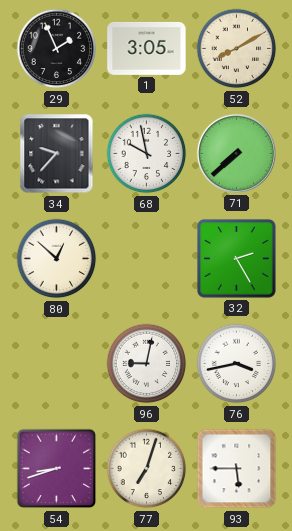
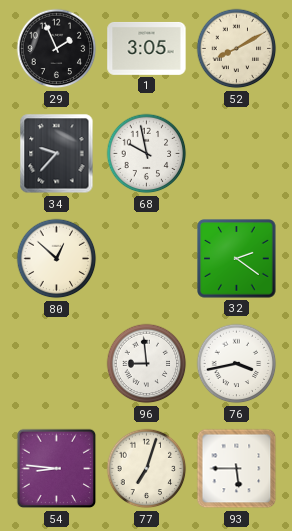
71: 7:38 -> none (236, 153)
32: 2:25 -> 2:21 (237, 259)
96: 9:02 -> 8:59 (147, 364)
54: 8:42 -> 8:46 (57, 469)
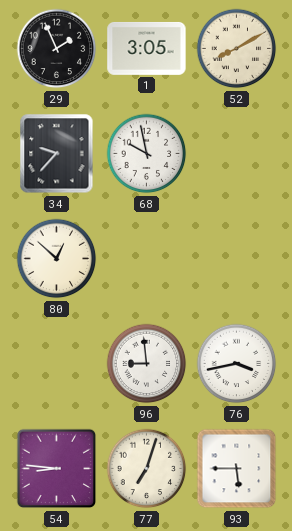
32: 2:21 -> none (237, 259)
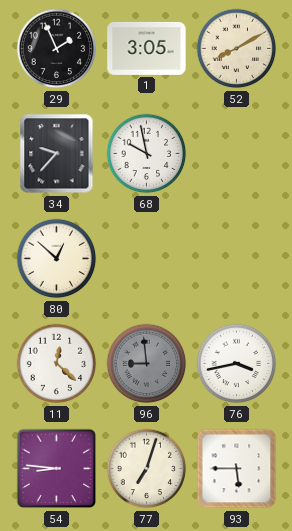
11: none -> 12:22 (57, 364)
96 dial: white -> grey (147, 364)
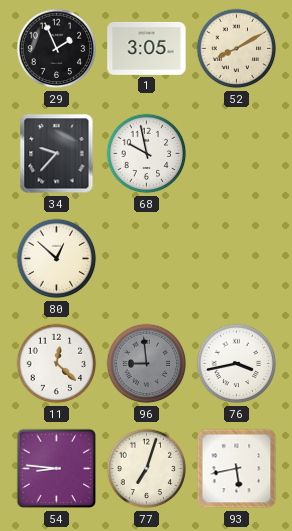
93: 5:45 -> 5:43 (237, 469)
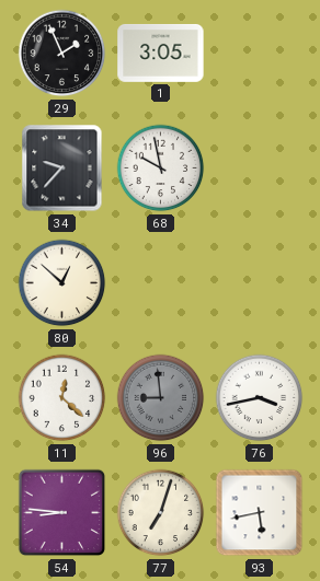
52: 8:10 -> none (237, 49)
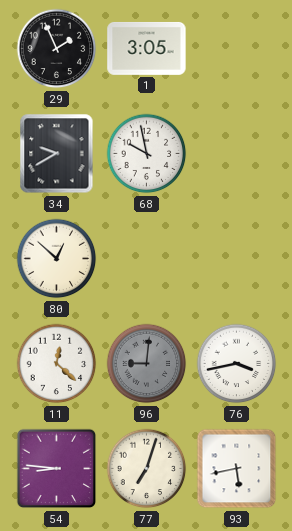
34: 9:37 -> 9:40 (57, 154)
96: 8:59 -> 9:01 (147, 364)
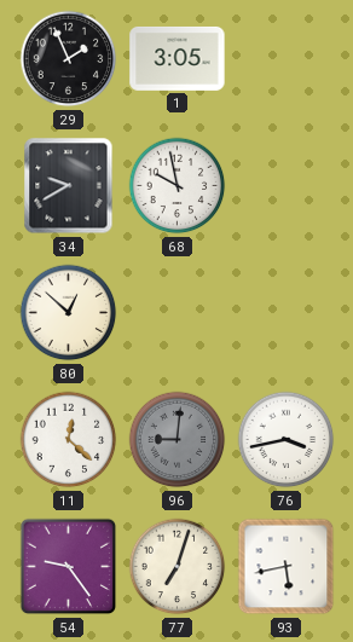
54: 8:46 -> 9:24 (69, 567)
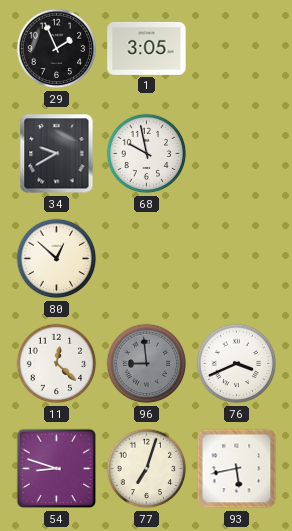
96: 9:01 -> 8:59 (147, 364)
76: 3:43 -> 3:41 (237, 364)
54: 9:24 -> 8:48 (57, 469)
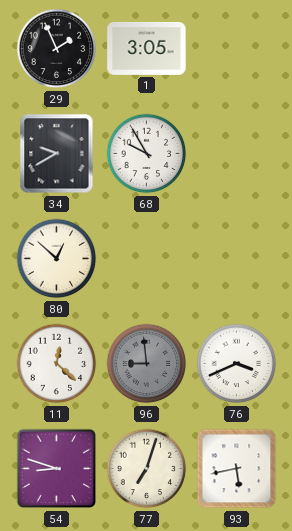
68: 9:58 -> 9:55 (147, 154)
